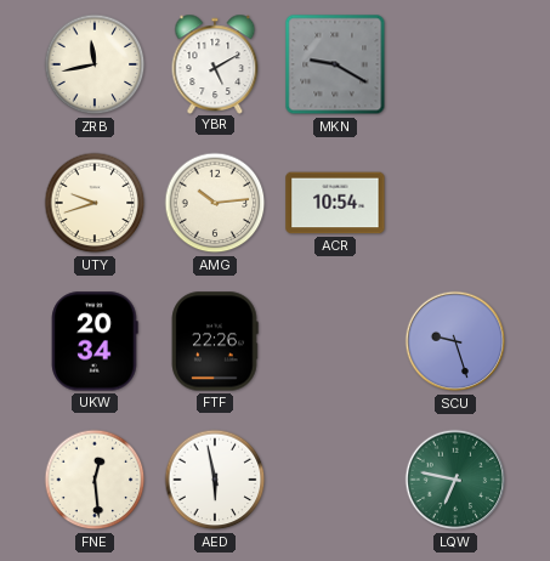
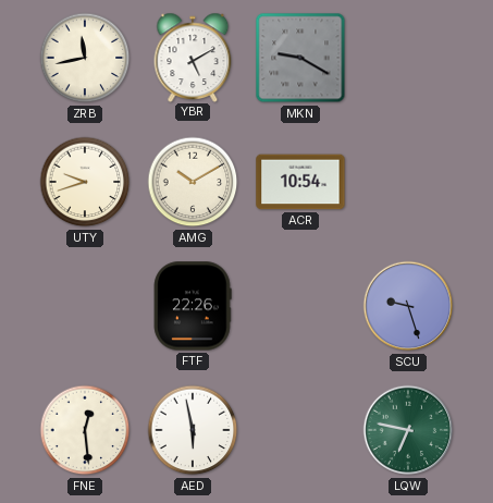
AMG: 10:14 -> 10:10 (193, 182)
UKW: 20:34 -> none (95, 341)
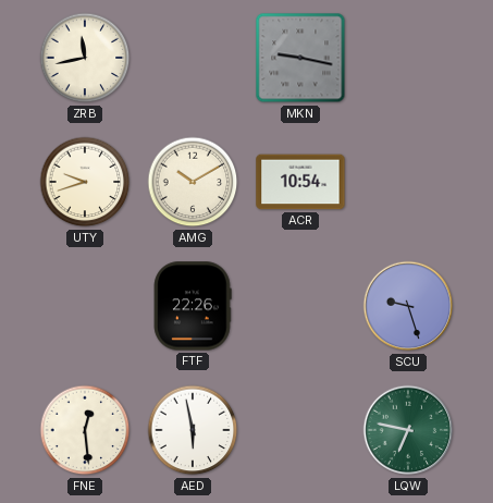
YBR: 5:10 -> none (193, 57)
MKN: 9:20 -> 9:17 (300, 58)
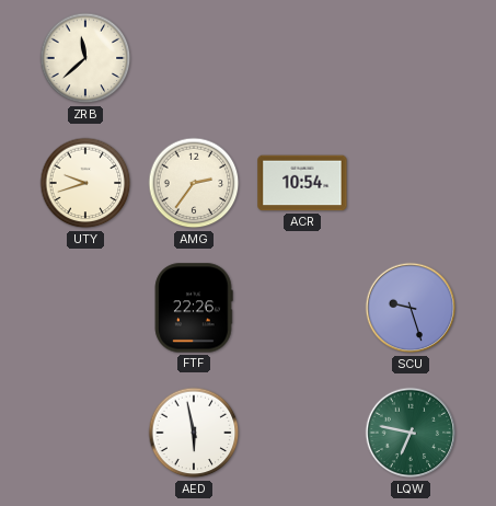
ZRB: 11:43 -> 11:38 (85, 58)
MKN: 9:17 -> none (300, 58)
AMG: 10:10 -> 2:36 (194, 183)
FNE: 12:29 -> none (85, 430)
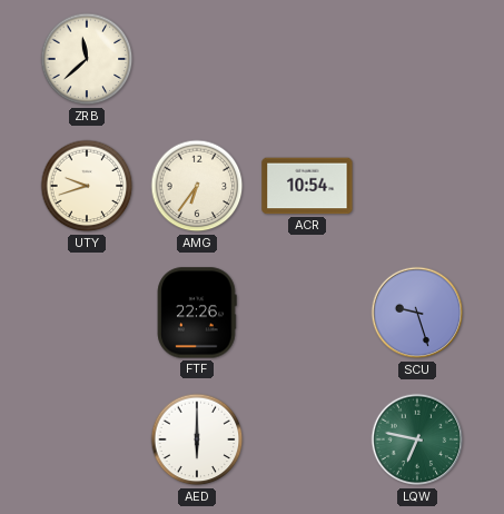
AMG: 2:36 -> 6:36 (197, 186)
AED: 5:58 -> 6:00 (197, 439)
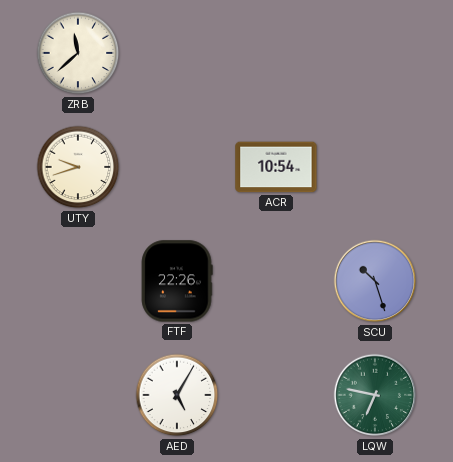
AMG: 6:36 -> none (197, 186)
SCU: 9:27 -> 10:27 (375, 281)
AED: 6:00 -> 5:05 (177, 395)
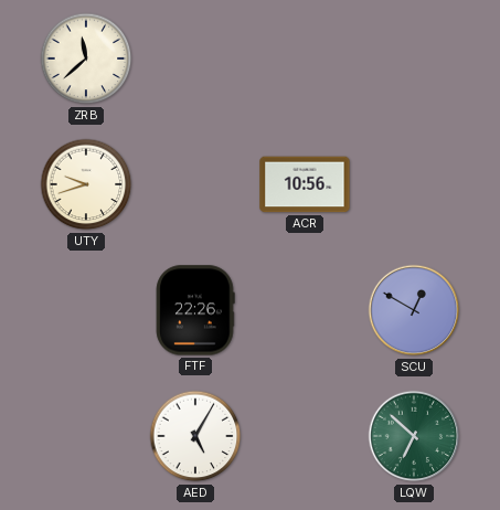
ACR: 10:54 -> 10:56 (305, 184)
SCU: 10:27 -> 12:50 (414, 310)
LQW: 6:47 -> 6:52 (414, 436)
